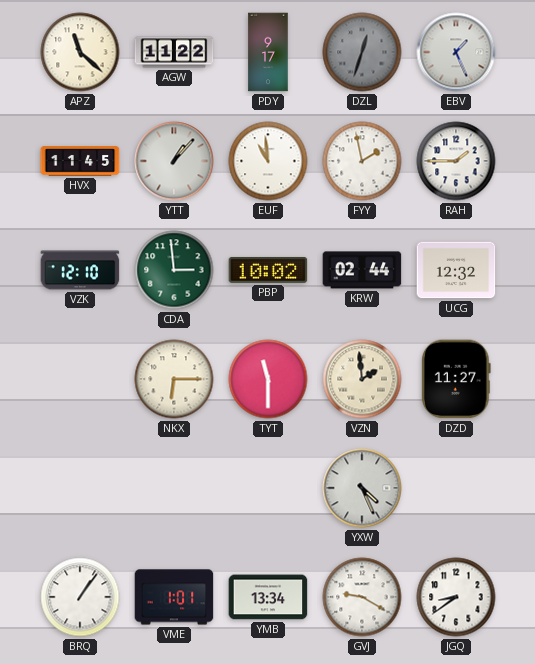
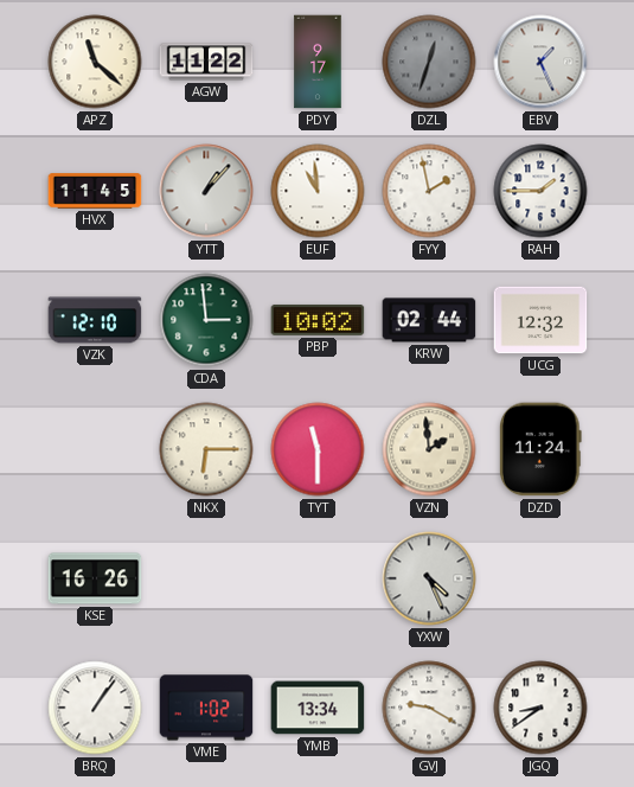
DZD: 11:27 -> 11:24 (540, 449)
KSE: none -> 16:26 (95, 578)
VME: 1:01 -> 1:02 (206, 708)
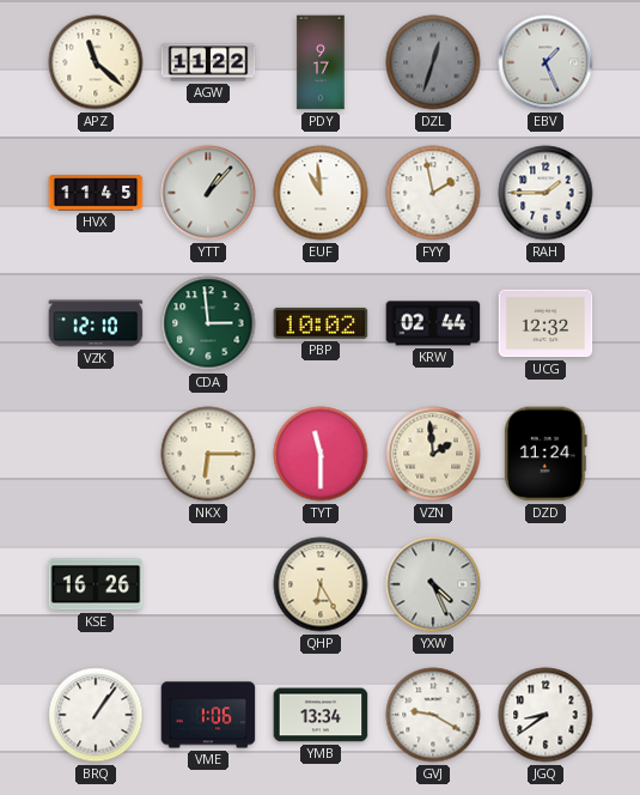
QHP: none -> 6:25 (321, 584)
VME: 1:02 -> 1:06 (208, 715)
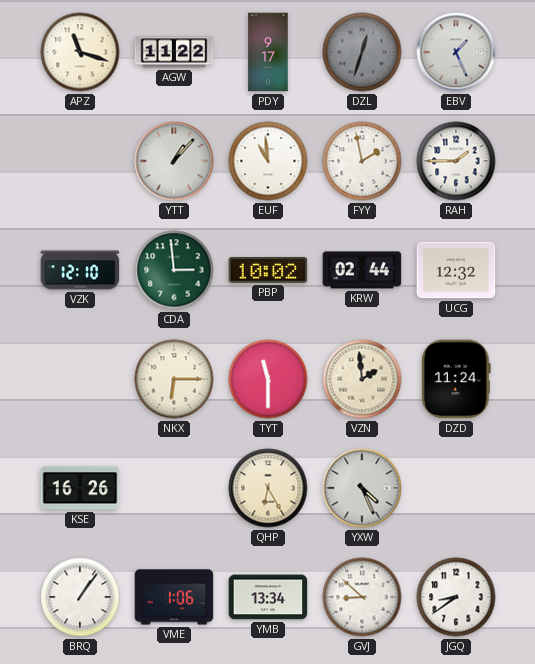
APZ: 11:22 -> 11:18 (80, 52)
HVX: 11:45 -> none (96, 193)
GVJ: 9:20 -> 8:52 (362, 597)
